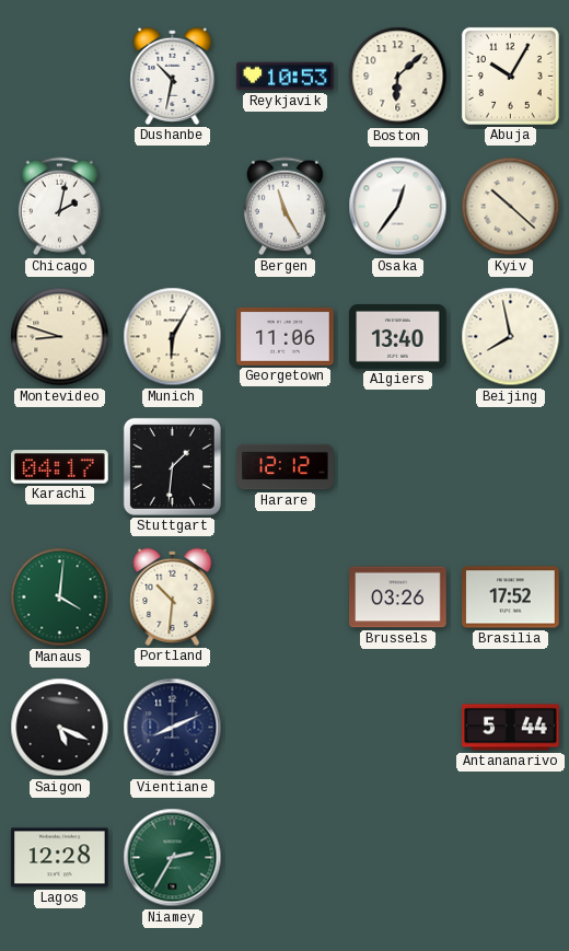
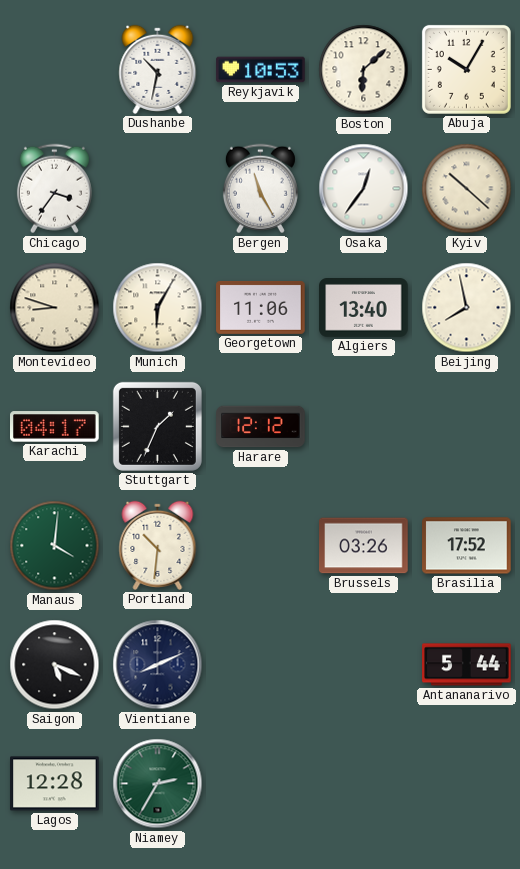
Chicago: 2:02 -> 3:36 (54, 189)
Stuttgart: 1:31 -> 1:34 (157, 426)
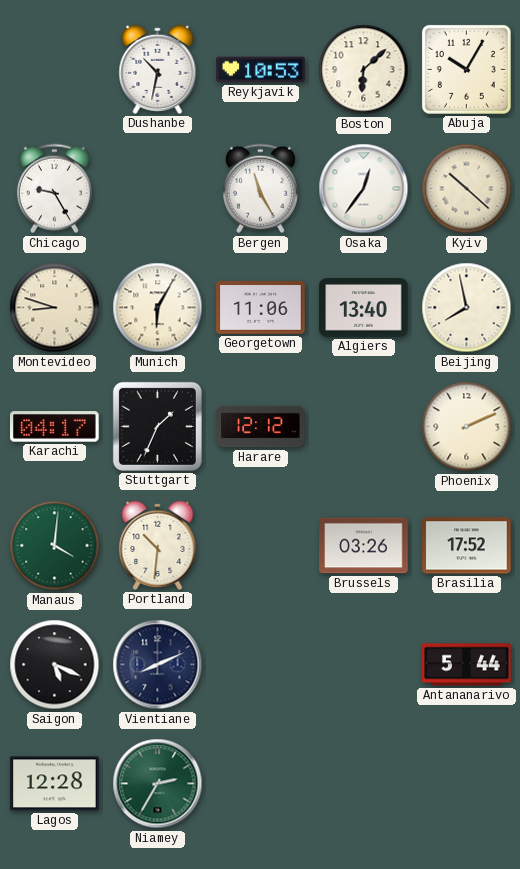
Chicago: 3:36 -> 9:25 (54, 189)
Phoenix: none -> 2:11 (467, 427)
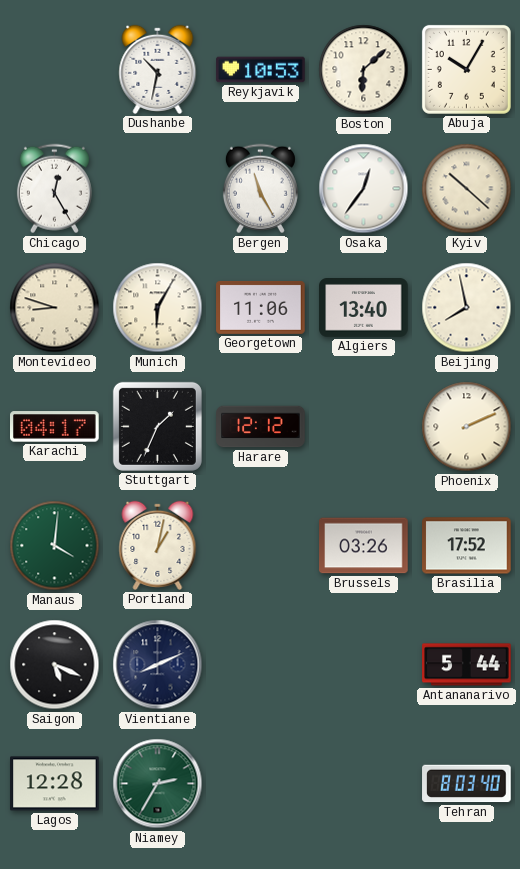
Chicago: 9:25 -> 12:25 (54, 189)
Portland: 10:31 -> 1:02 (158, 545)
Tehran: none -> 8:03 (467, 784)
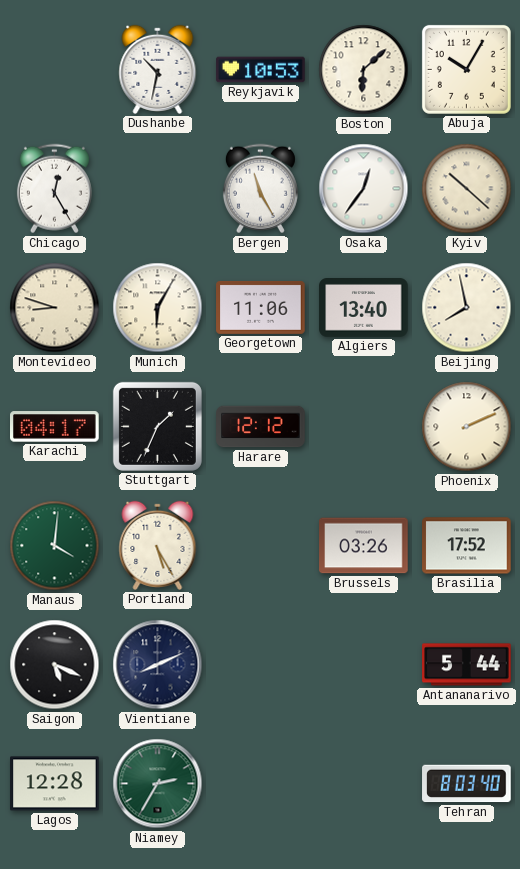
Portland: 1:02 -> 5:25 (158, 545)
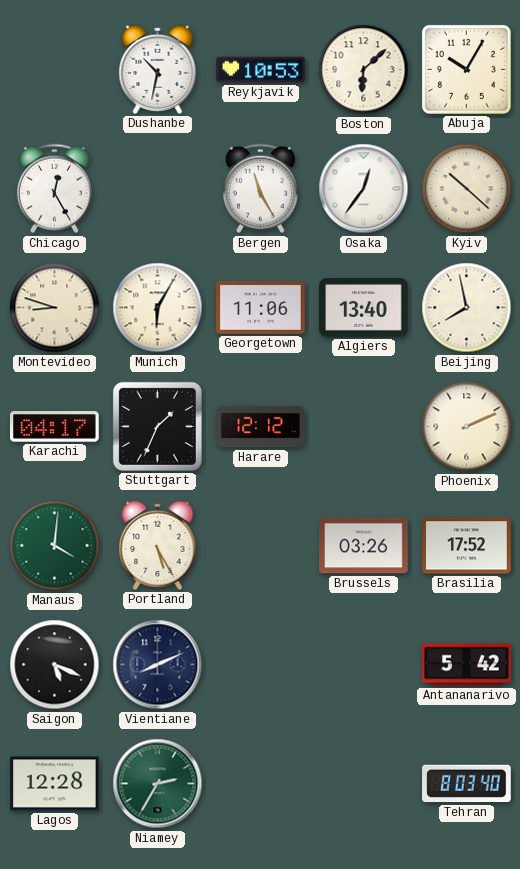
Antananarivo: 5:44 -> 5:42 (467, 665)
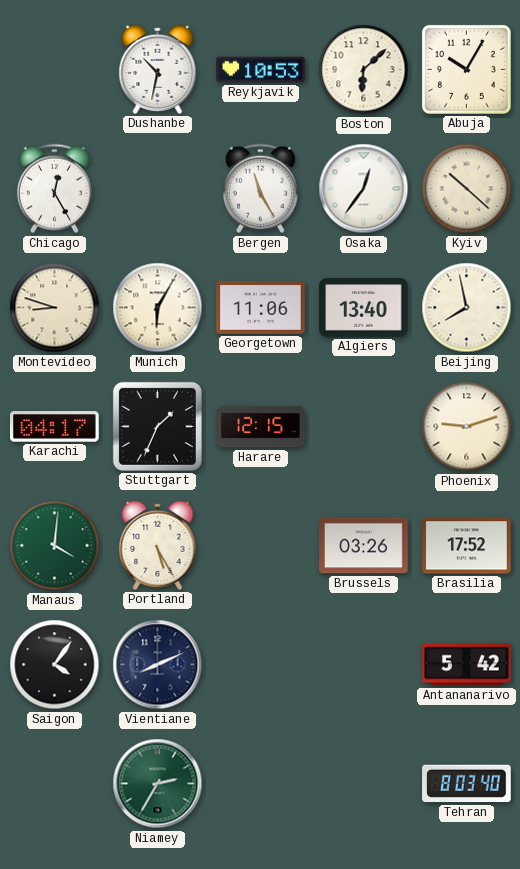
Harare: 12:12 -> 12:15 (261, 427)
Phoenix: 2:11 -> 9:12 (467, 427)
Saigon: 5:19 -> 4:06 (55, 665)
Lagos: 12:28 -> none (55, 784)
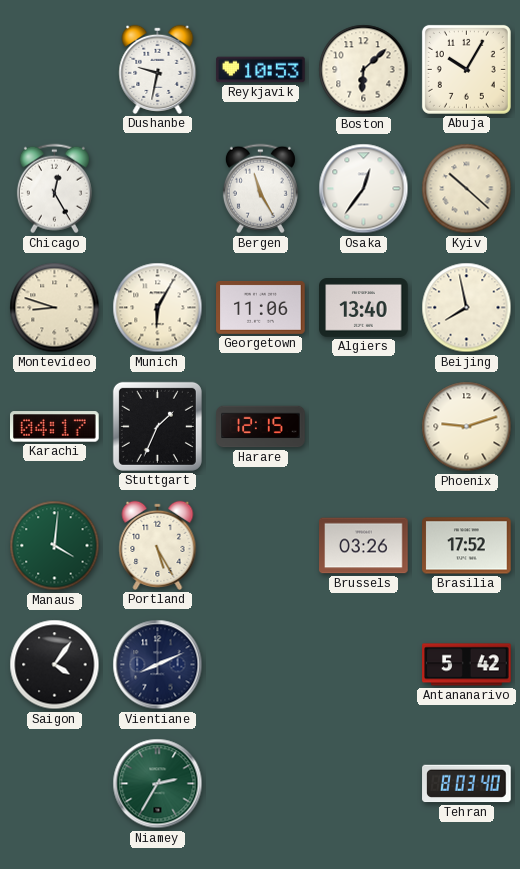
Dushanbe: 10:32 -> 9:32 (158, 69)
